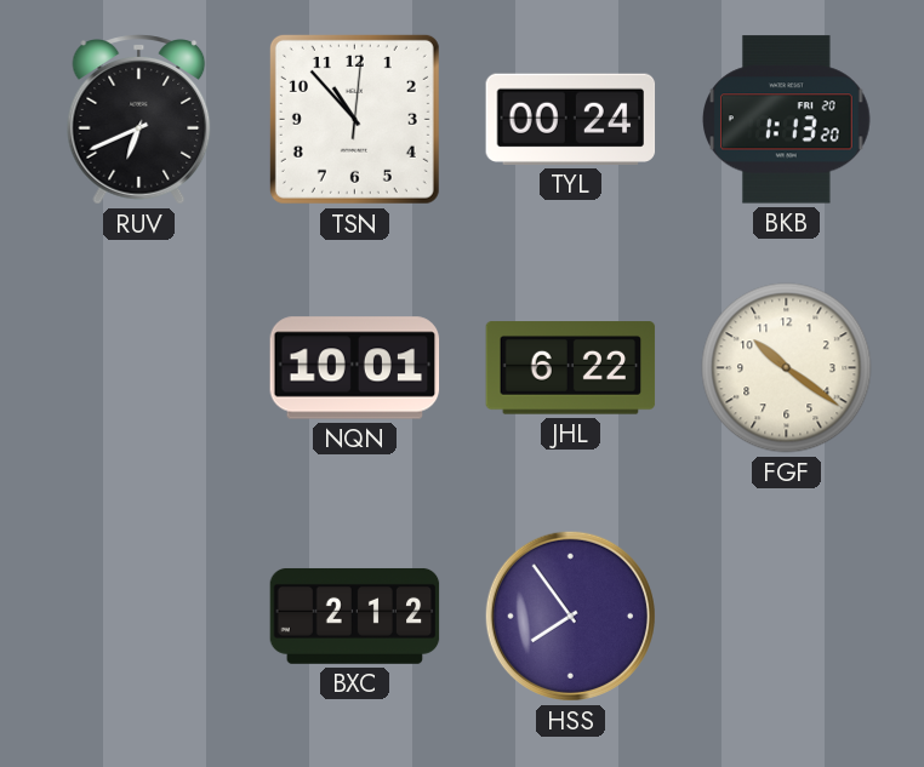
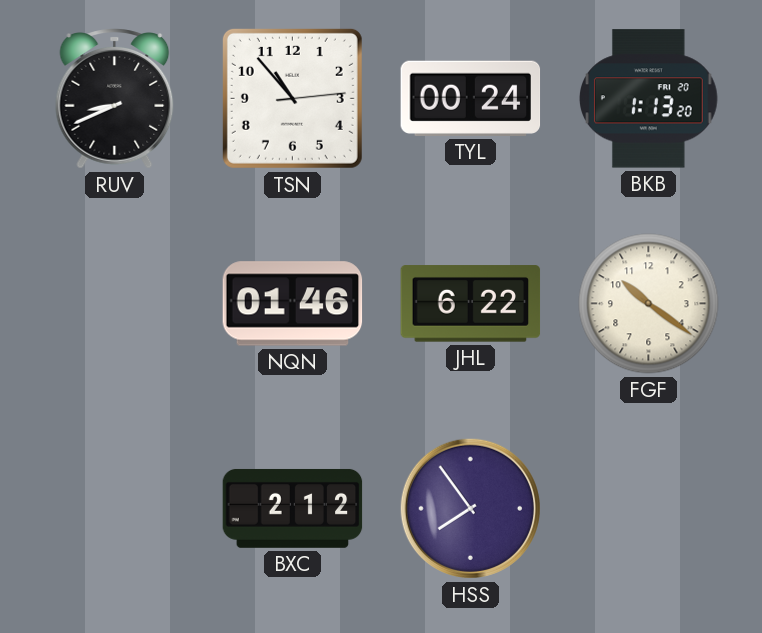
RUV: 6:41 -> 8:41 (115, 99)
TSN: 10:53:01 -> 10:53:14 (292, 98)
NQN: 10:01 -> 01:46 (293, 304)
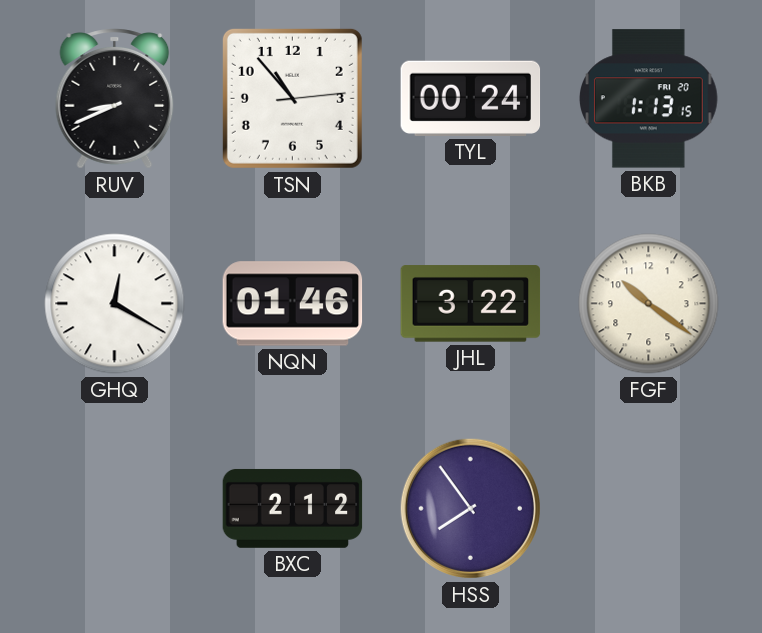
BKB: 1:13:20 -> 1:13:15 (649, 99)
GHQ: none -> 12:20 (115, 304)
JHL: 6:22 -> 3:22 (471, 304)
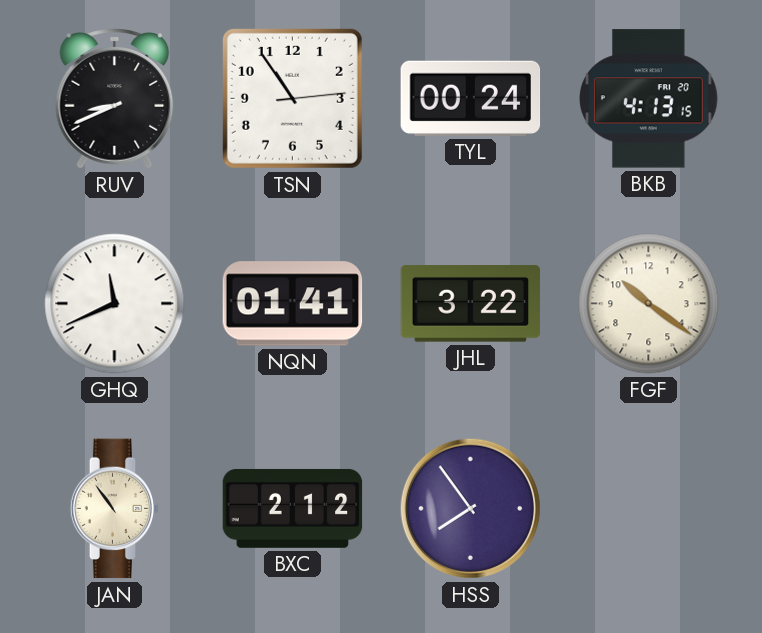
TSN: 10:53 -> 10:54 (292, 98)
BKB: 1:13 -> 4:13 (649, 99)
GHQ: 12:20 -> 11:41 (115, 304)
NQN: 01:46 -> 01:41 (293, 304)
JAN: none -> 10:54 (115, 509)
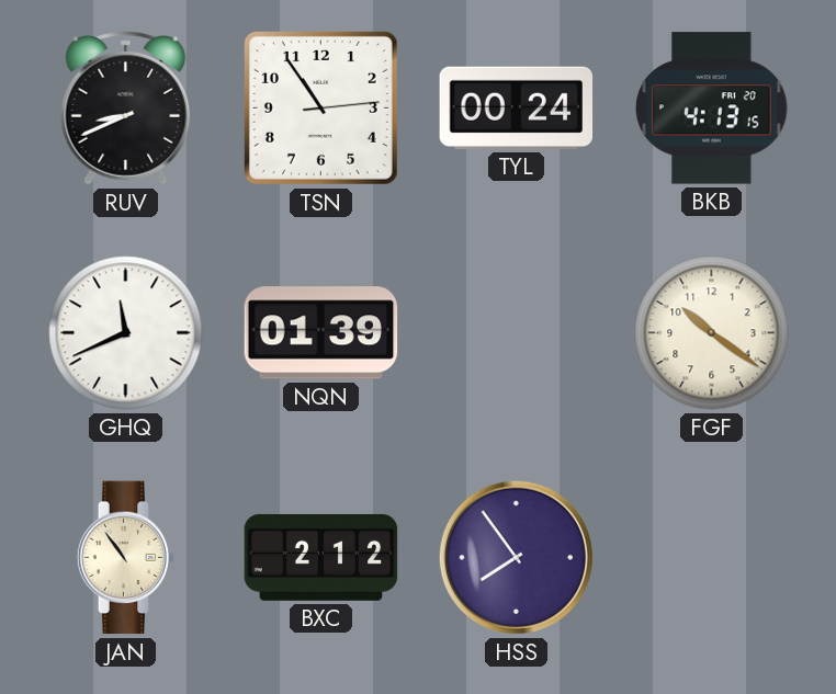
NQN: 01:41 -> 01:39 (321, 333)
JHL: 3:22 -> none (471, 304)
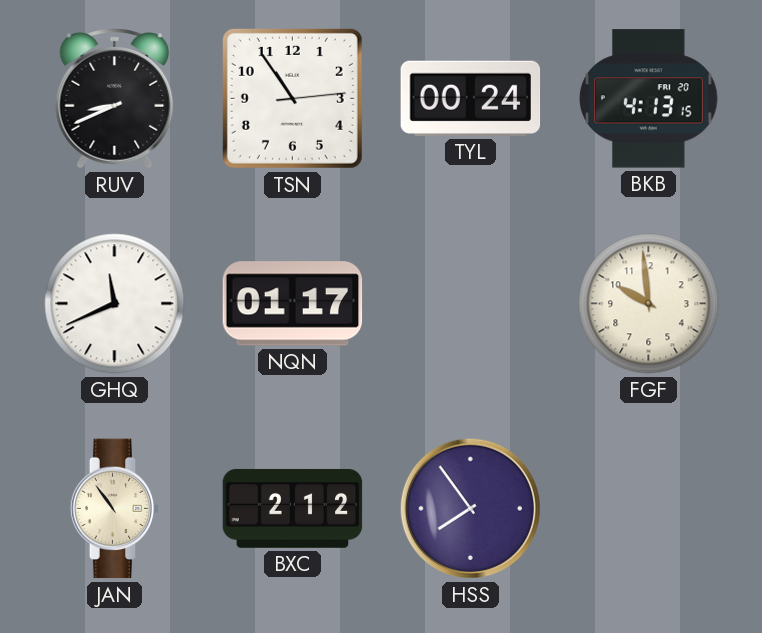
NQN: 01:39 -> 01:17 (293, 304)
FGF: 10:21 -> 9:59 (649, 304)
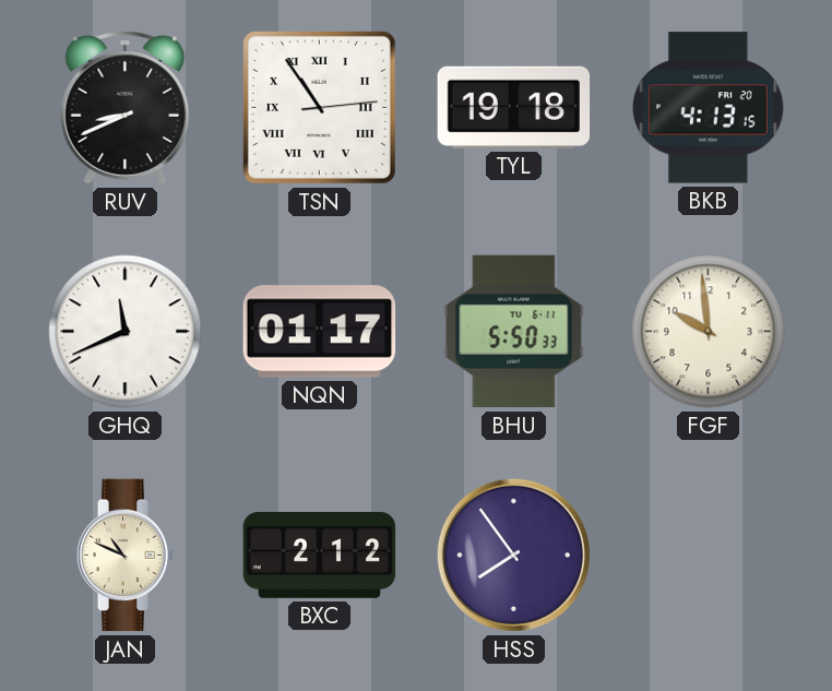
TSN numerals: Arabic -> Roman (319, 107)
TYL: 00:24 -> 19:18 (514, 107)
BHU: none -> 5:50 (514, 332)
JAN: 10:54 -> 10:49 (126, 556)
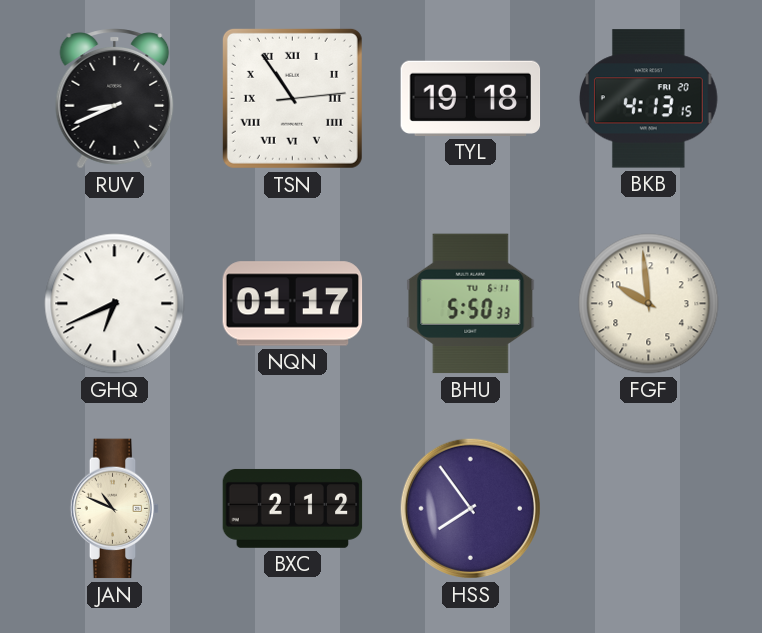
GHQ: 11:41 -> 6:41 (115, 304)
